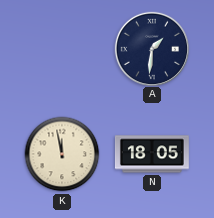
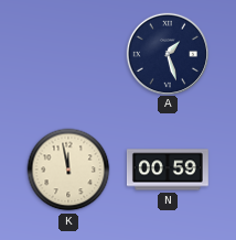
A: 1:31 -> 1:27 (167, 53)
N: 18:05 -> 00:59 (168, 170)
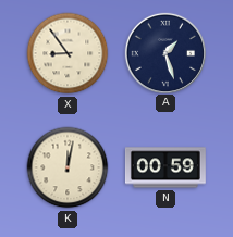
X: none -> 8:54 (68, 53)
K: 11:58 -> 12:02 (68, 167)
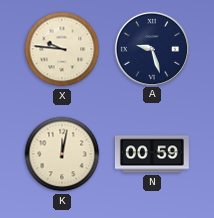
X: 8:54 -> 9:46 (62, 49)
A: 1:27 -> 9:27 (151, 48)
